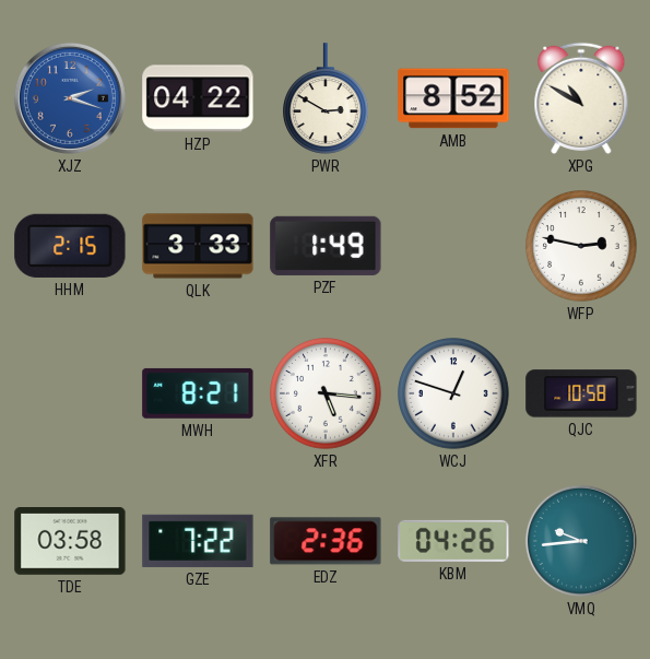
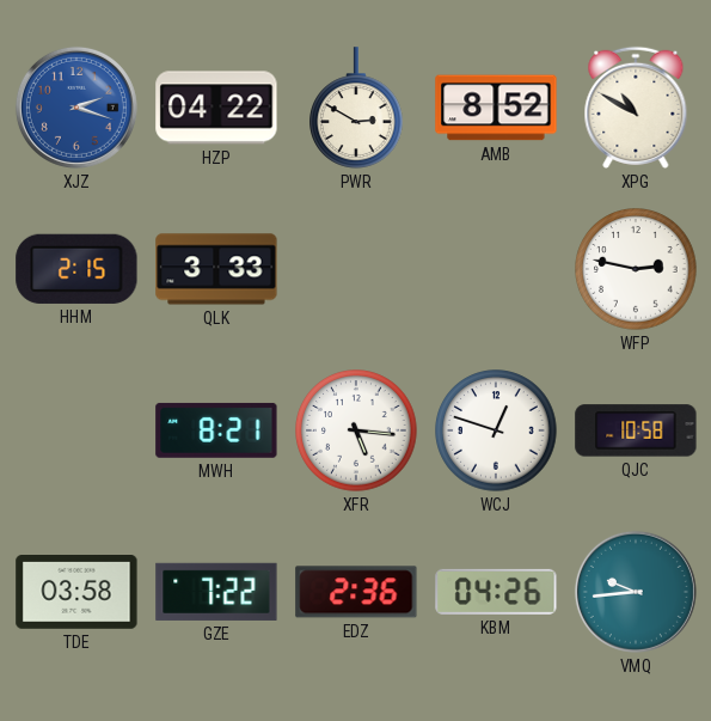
PZF: 1:49 -> none (326, 246)
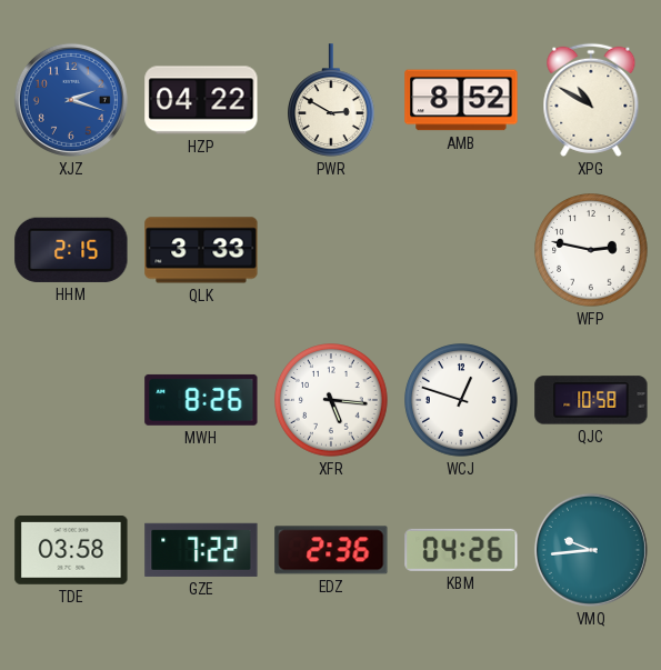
MWH: 8:21 -> 8:26 (201, 400)
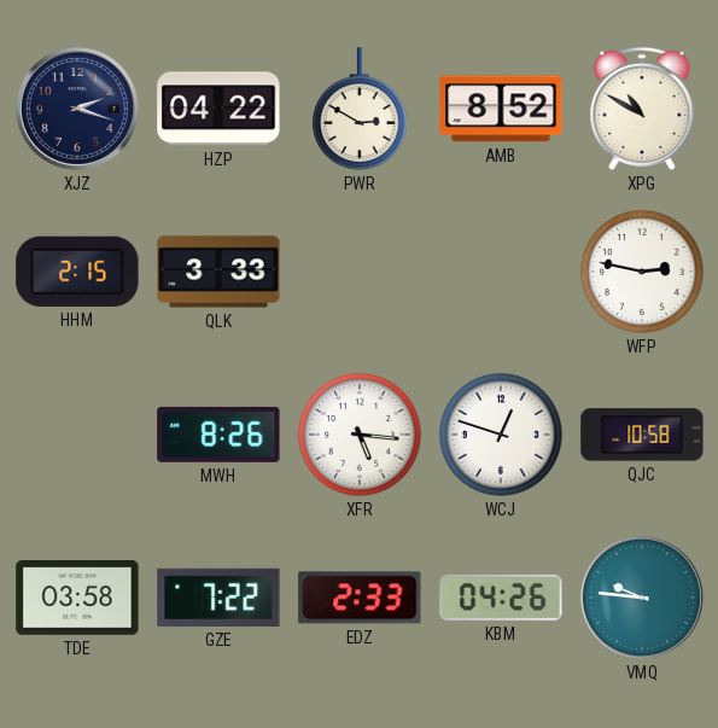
XJZ dial: blue -> navy (77, 109)
EDZ: 2:36 -> 2:33 (360, 598)
VMQ: 9:44 -> 9:46 (642, 598)
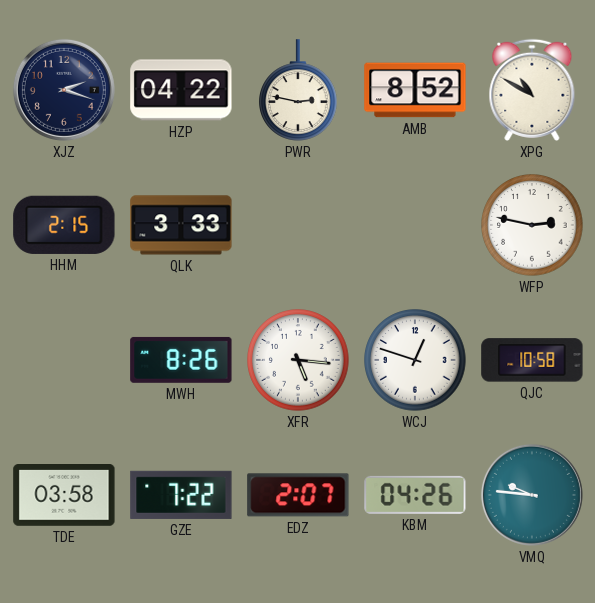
PWR: 2:50 -> 2:47 (299, 90)
EDZ: 2:33 -> 2:07 (298, 495)
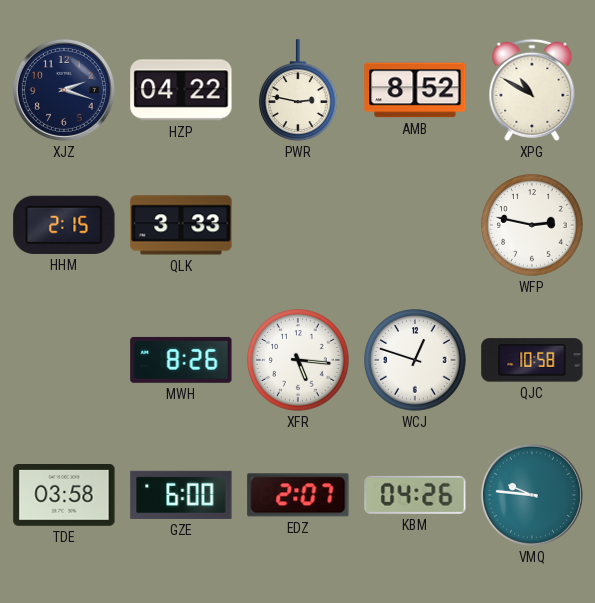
GZE: 7:22 -> 6:00 (181, 495)
